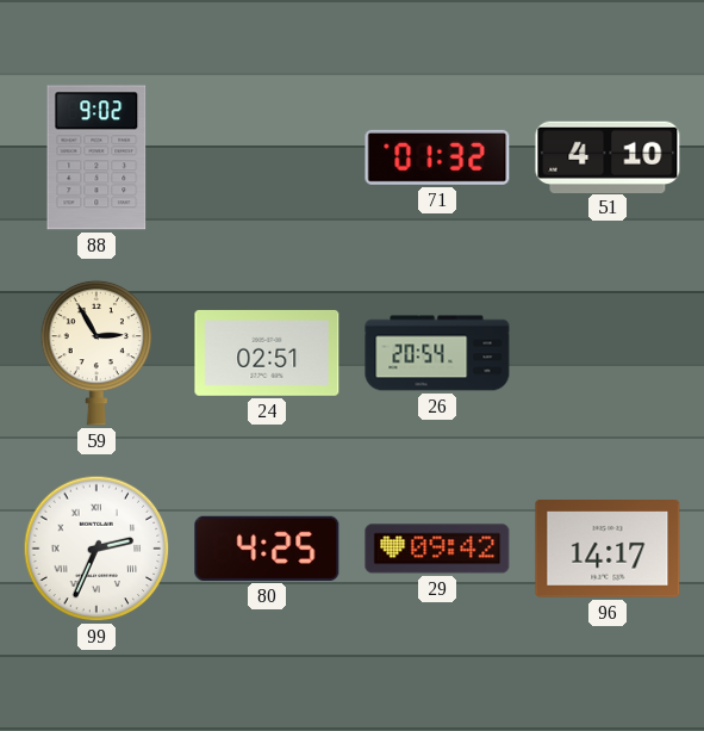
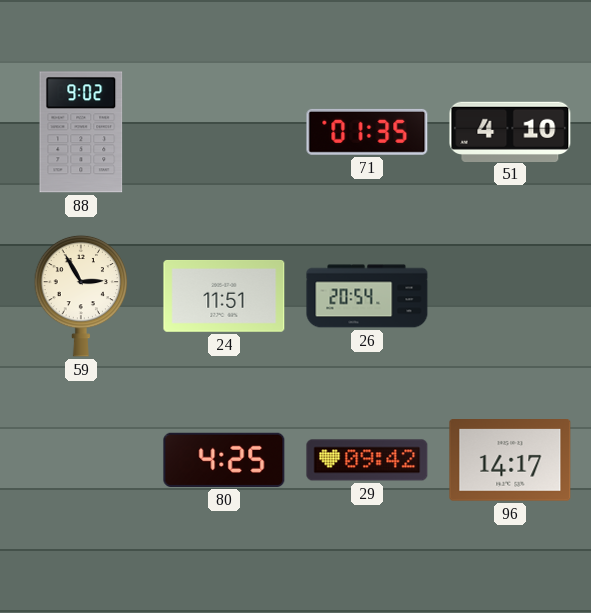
71: 01:32 -> 01:35 (367, 132)
24: 02:51 -> 11:51 (224, 296)
99: 2:34 -> none (96, 549)
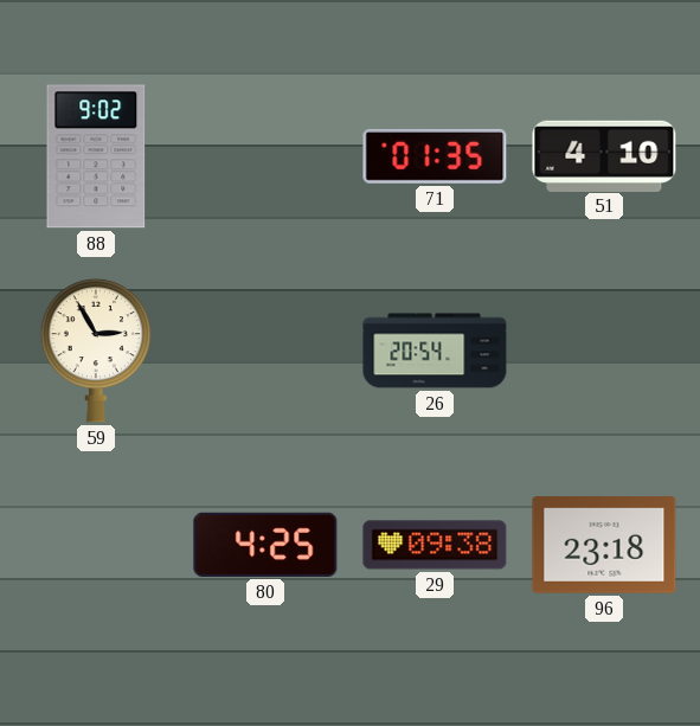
24: 11:51 -> none (224, 296)
29: 09:42 -> 09:38 (435, 545)
96: 14:17 -> 23:18 (604, 545)
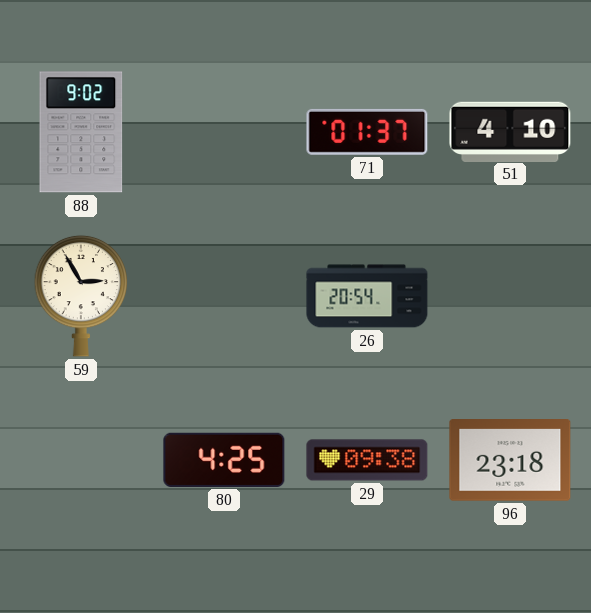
71: 01:35 -> 01:37 (367, 132)
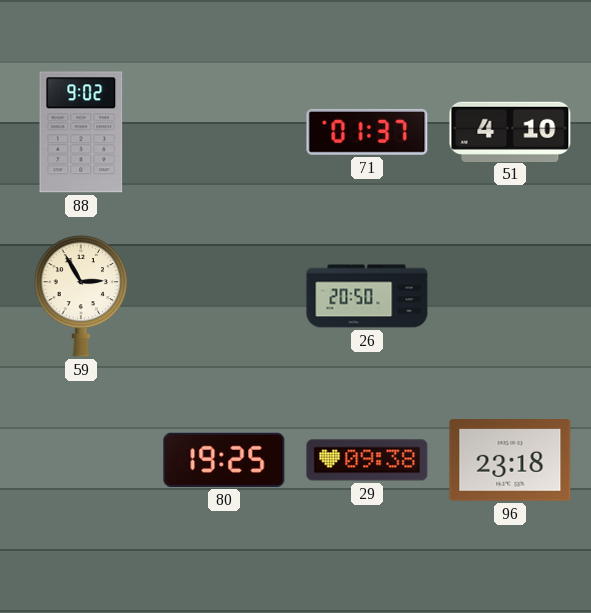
26: 20:54 -> 20:50 (367, 296)
80: 4:25 -> 19:25 (224, 460)
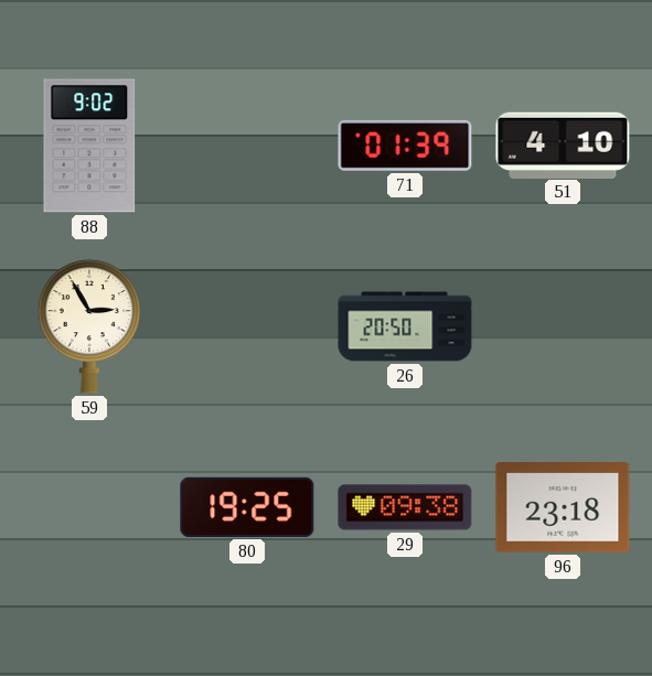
71: 01:37 -> 01:39 (405, 146)
